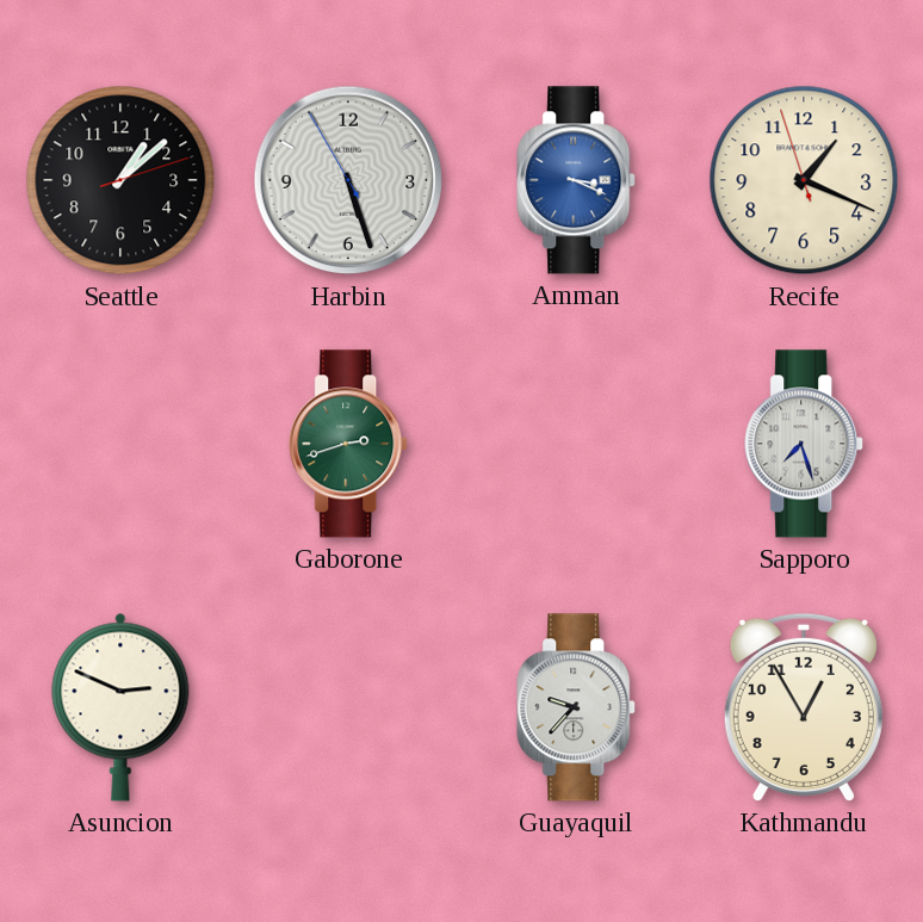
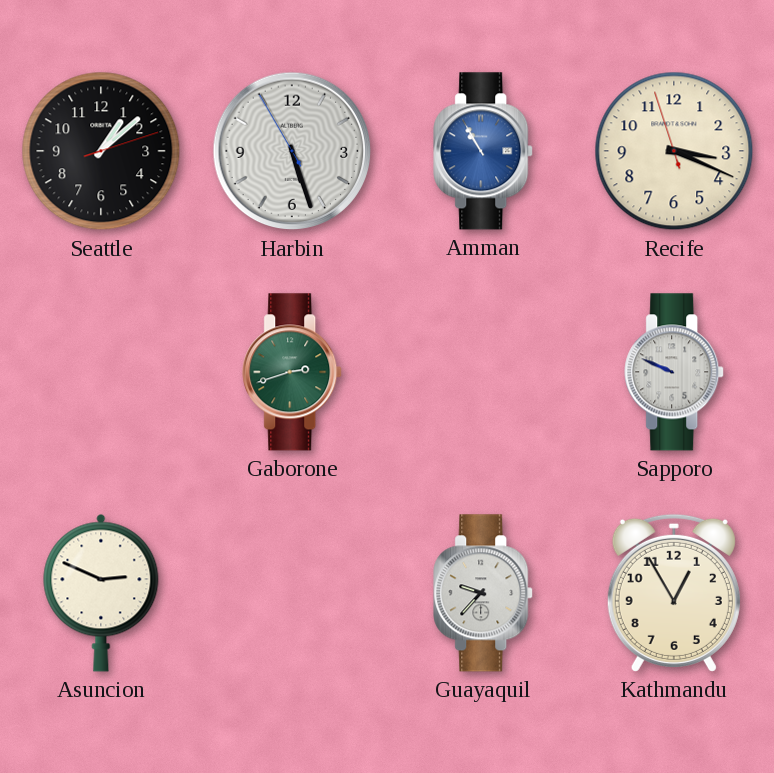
Amman: 3:19 -> 10:55 (484, 151)
Recife: 1:18 -> 3:18 (674, 151)
Sapporo: 7:27 -> 9:49 (675, 372)
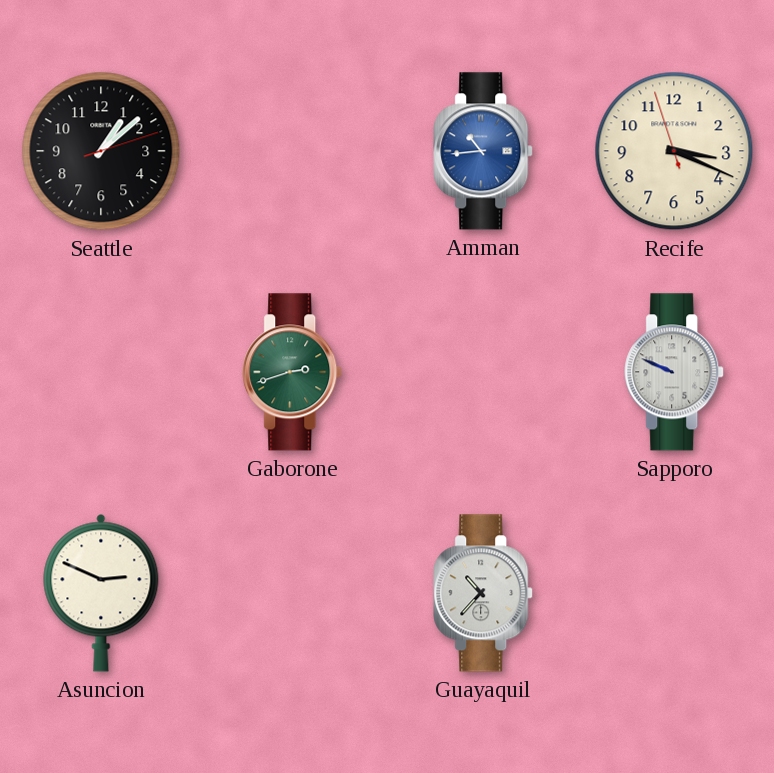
Harbin: 5:26 -> none (292, 151)
Amman: 10:55 -> 10:44 (484, 151)
Guayaquil: 9:37 -> 10:37 (484, 593)
Kathmandu: 12:55 -> none (674, 593)
